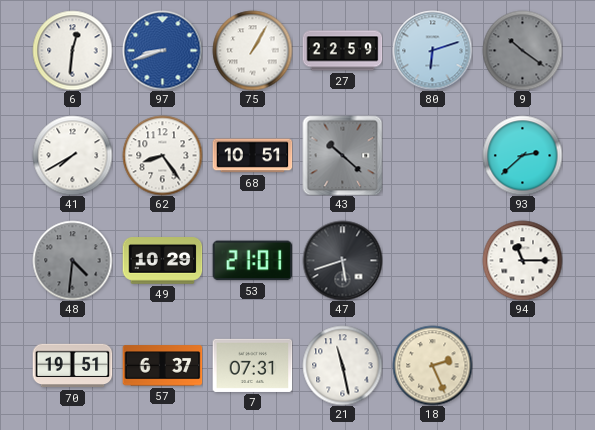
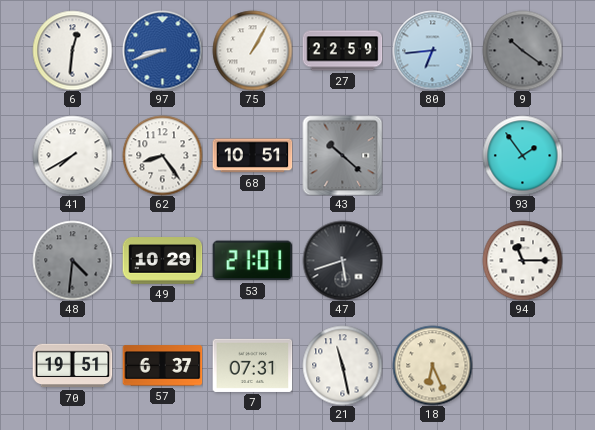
80: 6:12 -> 6:44 (432, 50)
93: 2:38 -> 1:54 (522, 155)
18: 2:26 -> 6:26 (432, 365)
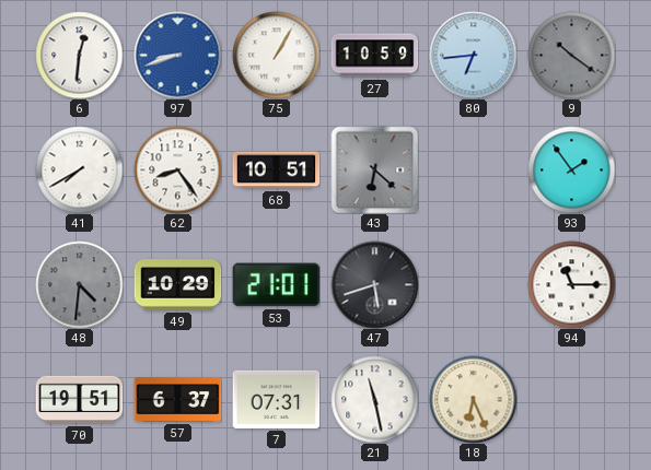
27: 22:59 -> 10:59 (374, 56)
43: 10:22 -> 6:22 (374, 169)
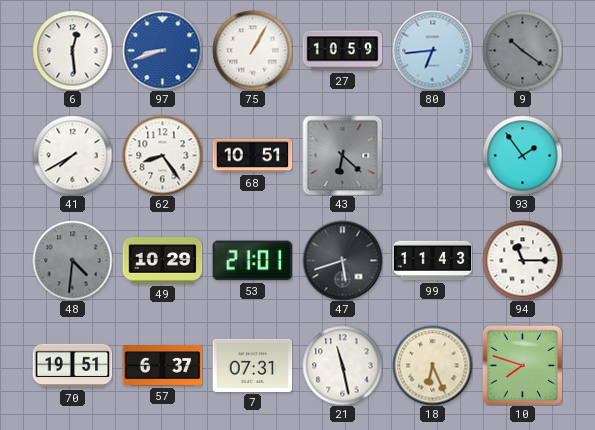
6: 12:31 -> 12:29 (72, 50)
99: none -> 11:43 (432, 261)
10: none -> 7:48 (522, 365)
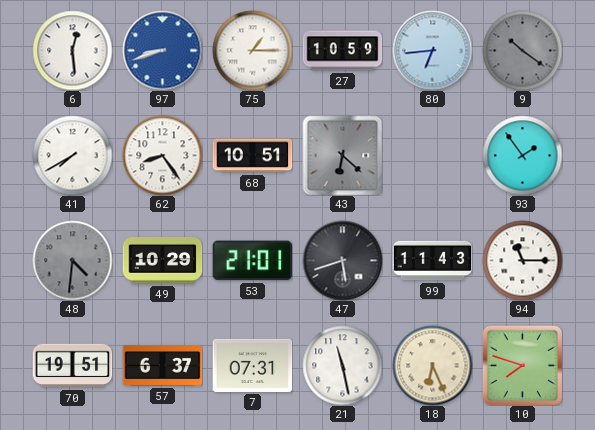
75: 1:05 -> 1:15 (252, 50)
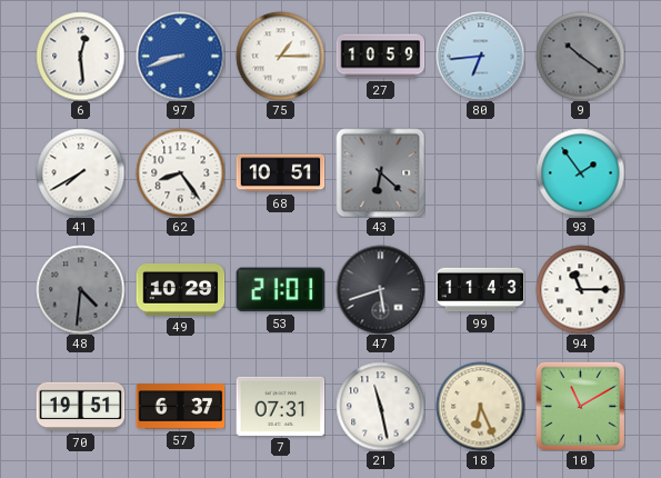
10: 7:48 -> 11:10 (580, 406)
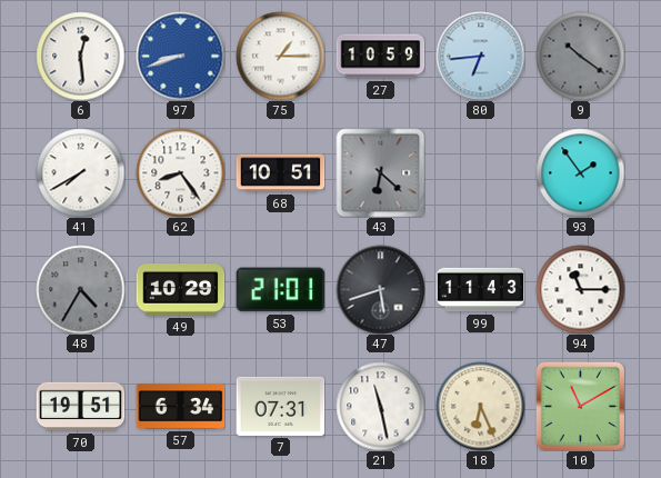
48: 4:31 -> 4:35 (80, 289)
57: 6:37 -> 6:34 (180, 407)
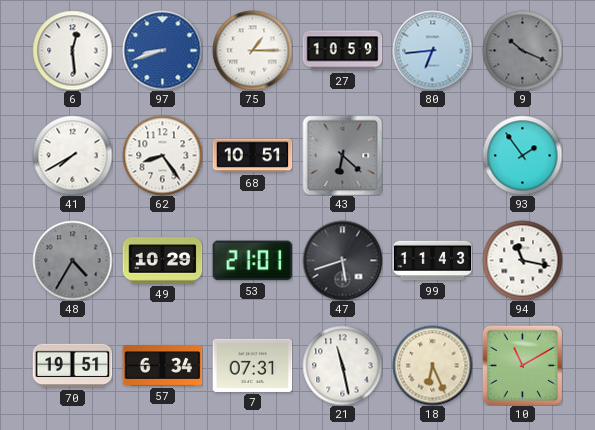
9: 10:21 -> 10:19 (522, 50)
94: 11:15 -> 11:17 (522, 260)
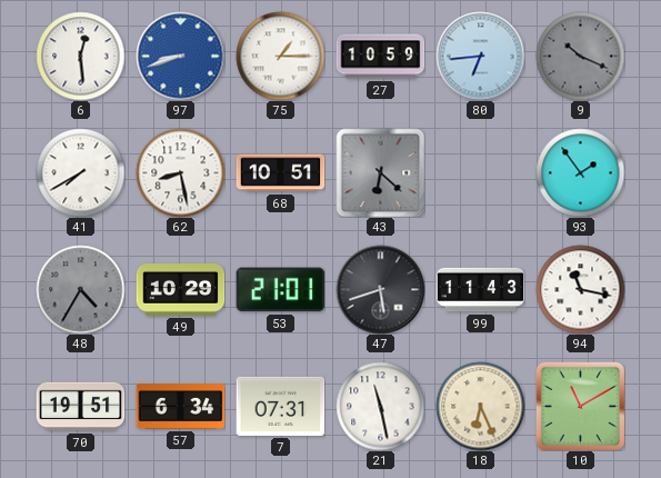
62: 8:24 -> 8:28 (180, 172)
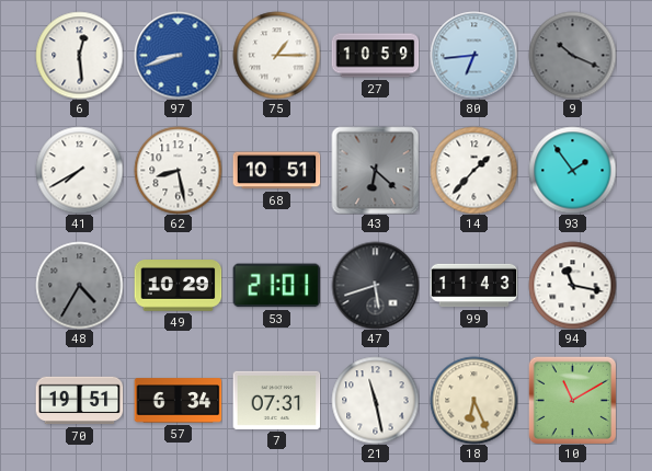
14: none -> 1:37 (473, 170)
